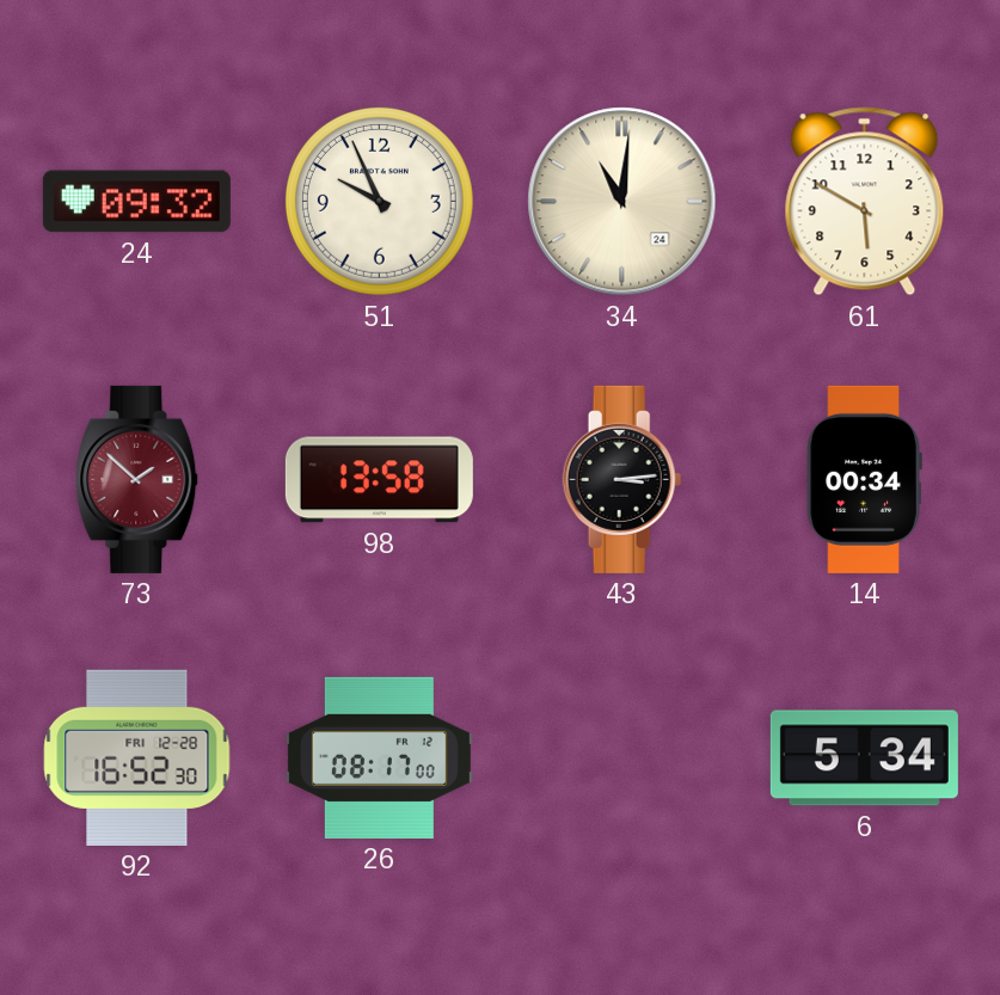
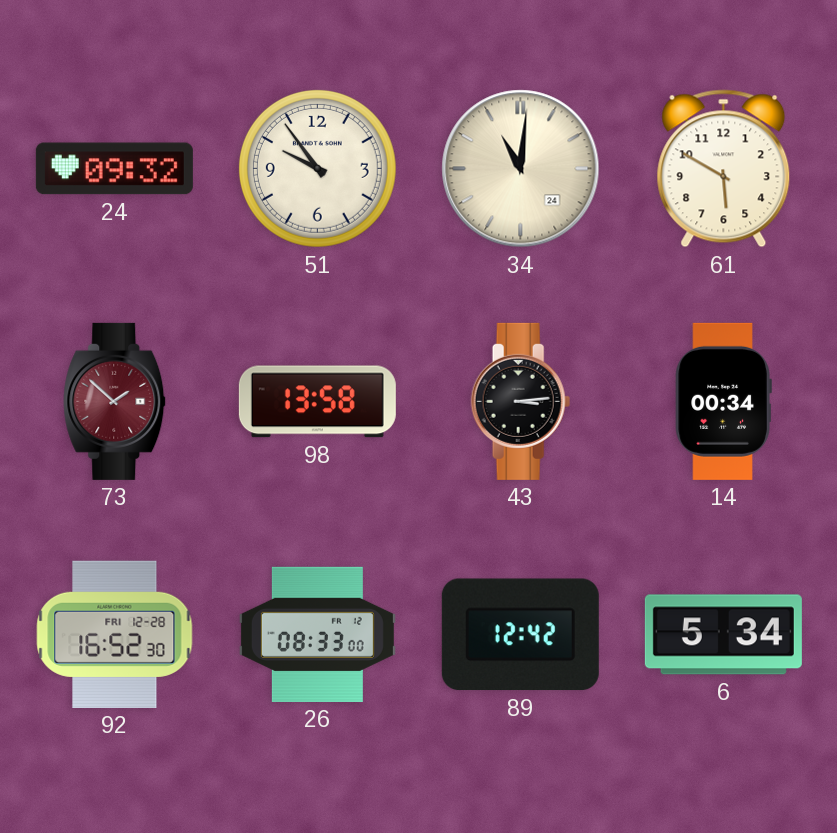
51: 9:56 -> 9:54 (317, 168)
26: 08:17 -> 08:33 (317, 634)
89: none -> 12:42 (520, 635)
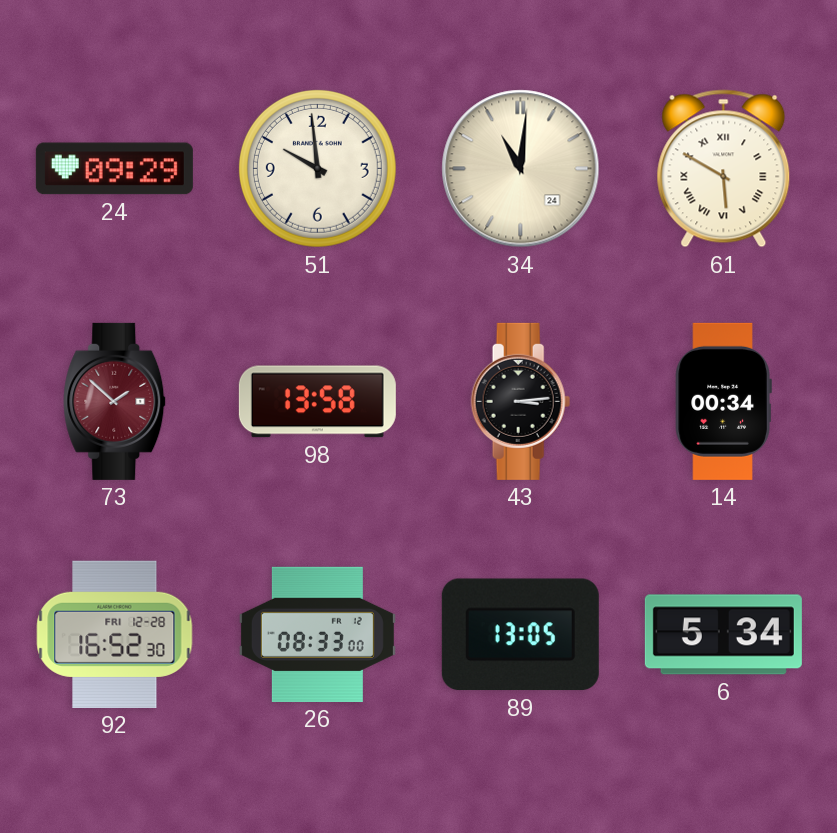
24: 09:32 -> 09:29 (114, 169)
51: 9:54 -> 9:59 (317, 168)
61 numerals: Arabic -> Roman (724, 169)
89: 12:42 -> 13:05 (520, 635)
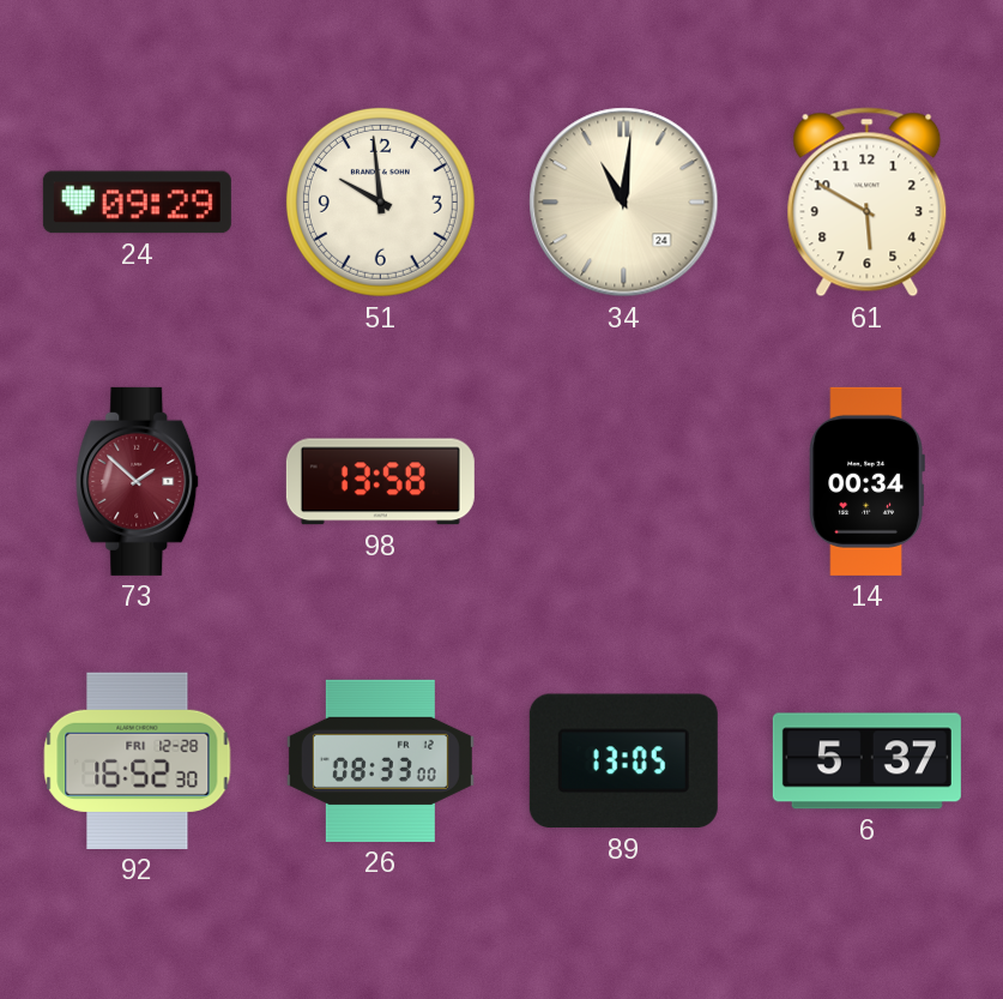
61 numerals: Roman -> Arabic (868, 203)
43: 3:14 -> none (521, 401)
6: 5:34 -> 5:37 (866, 762)
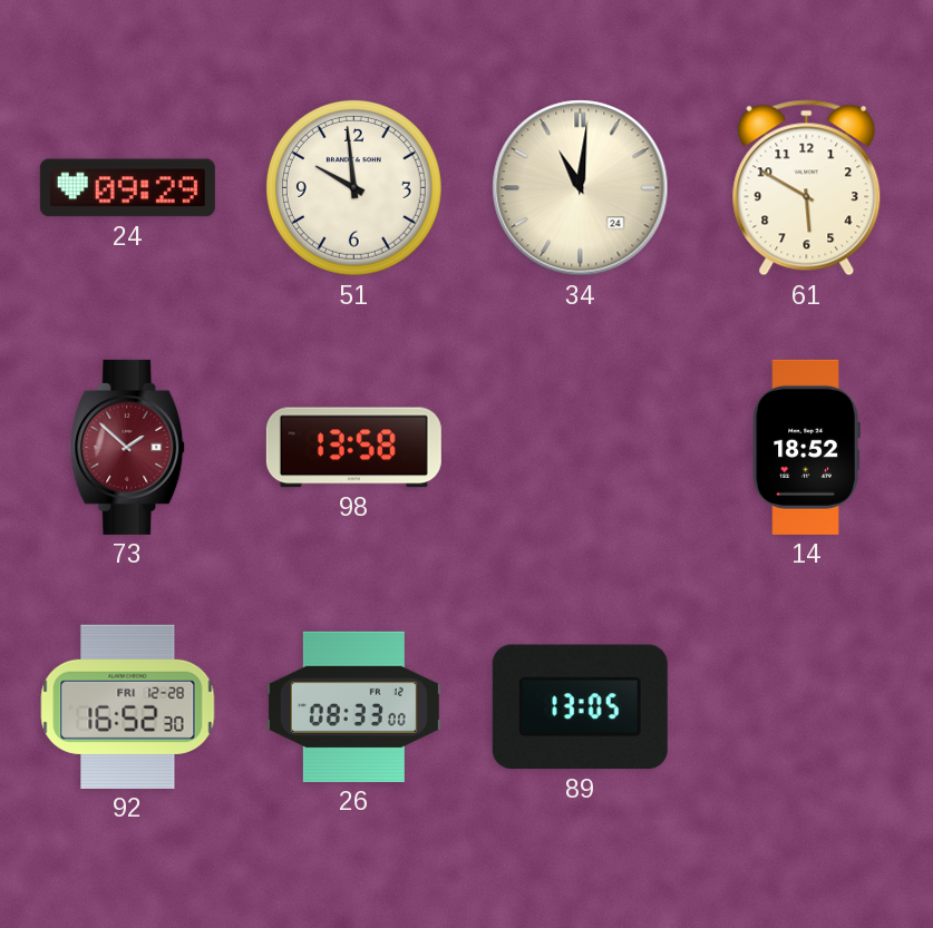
14: 00:34 -> 18:52 (806, 447)
6: 5:37 -> none (866, 762)
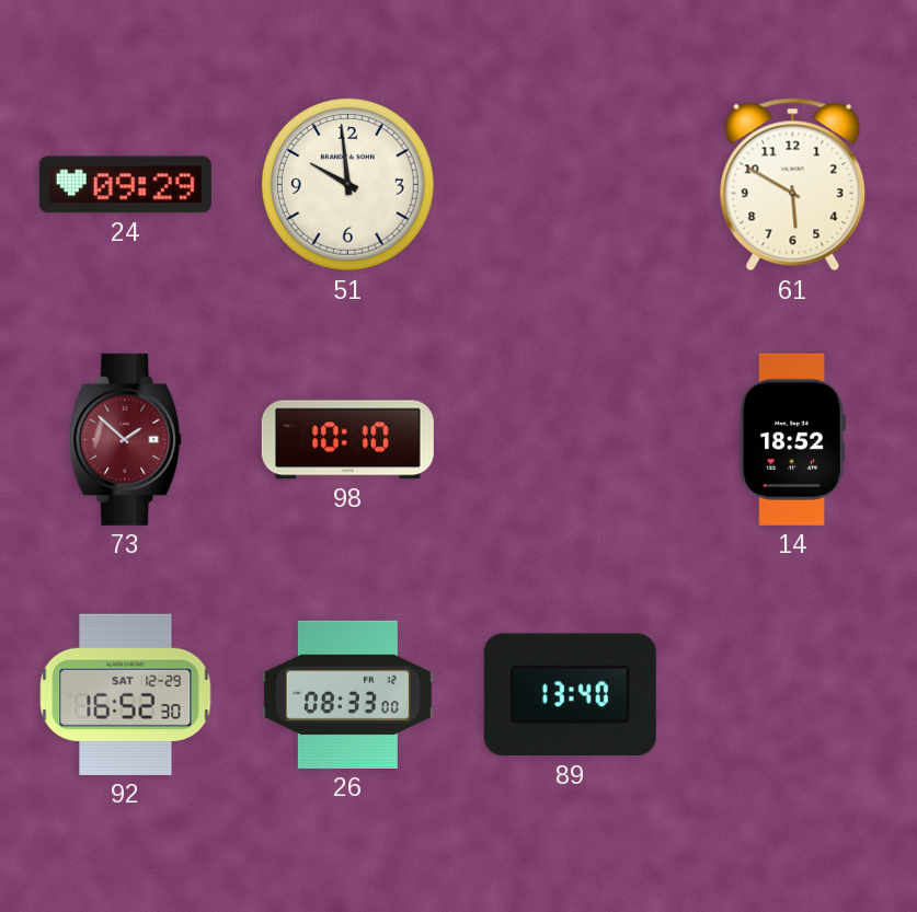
34: 11:01 -> none (581, 188)
98: 13:58 -> 10:10 (347, 440)
92 date: FRI 12-28 -> SAT 12-29 (126, 694)
89: 13:05 -> 13:40 (570, 695)
